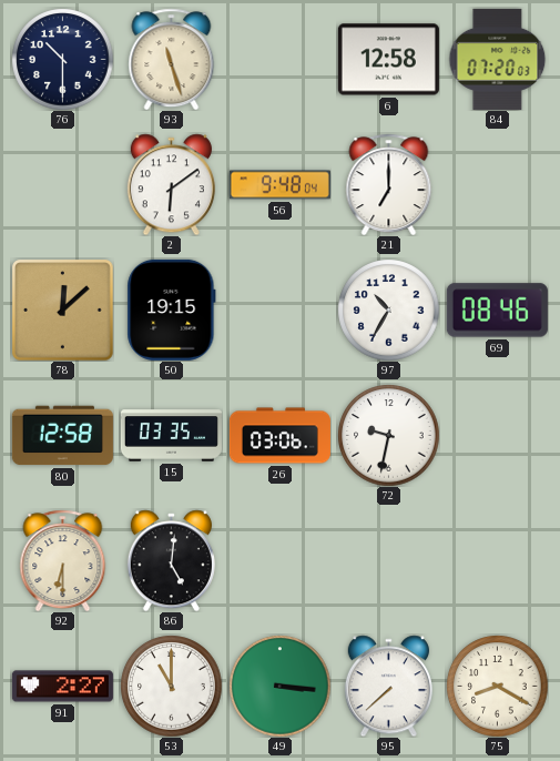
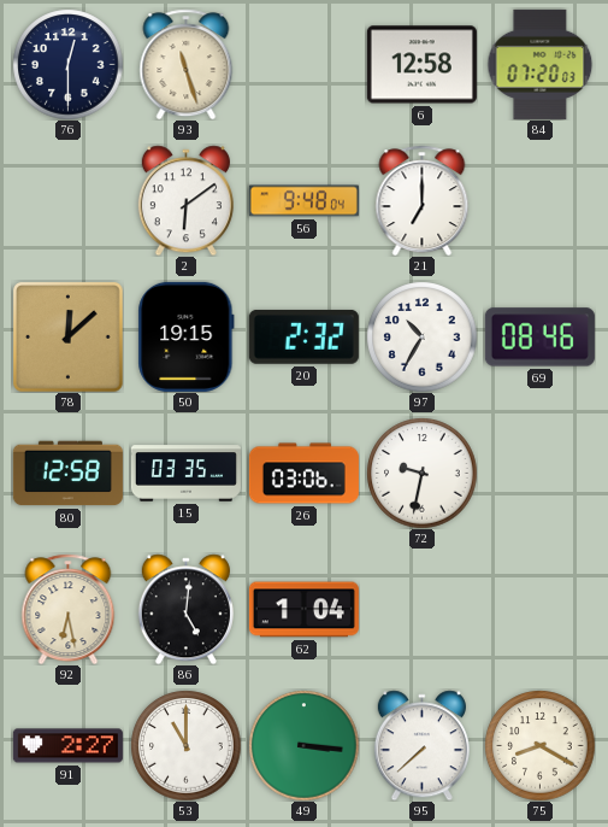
76: 10:30 -> 12:30 (67, 64)
20: none -> 2:32 (303, 336)
92: 6:30 -> 6:28 (69, 609)
62: none -> 1:04 (303, 610)
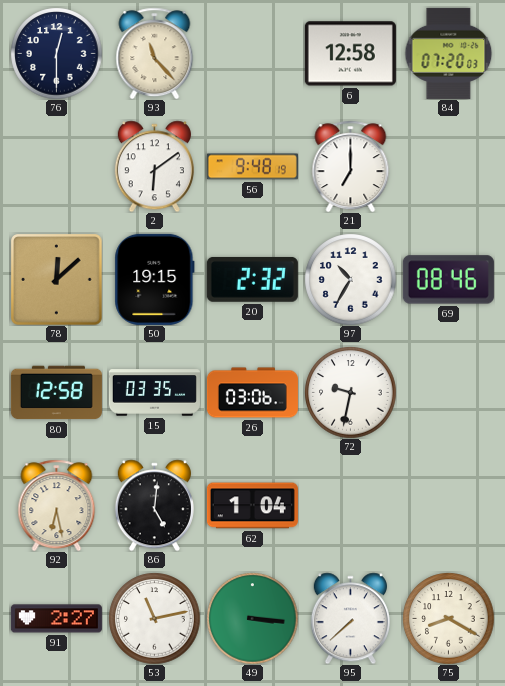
93: 11:27 -> 11:23 (155, 53)
56: 9:48:04 -> 9:48:19 (252, 167)
53: 11:00 -> 11:13 (154, 618)
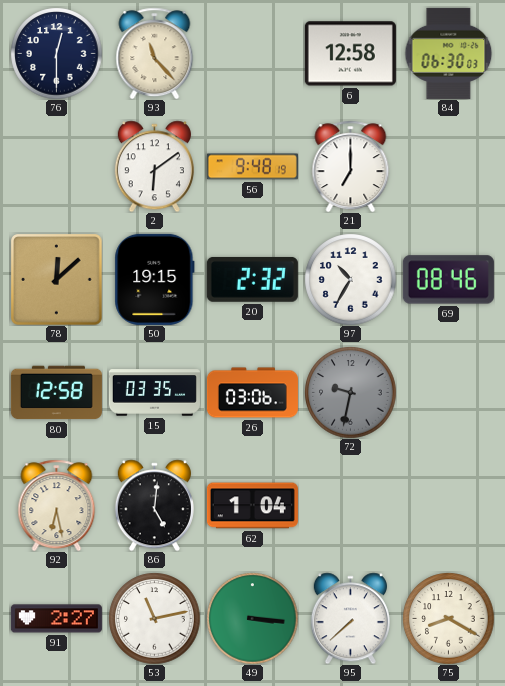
84: 07:20 -> 06:30 (449, 53)
72 dial: white -> grey (350, 392)
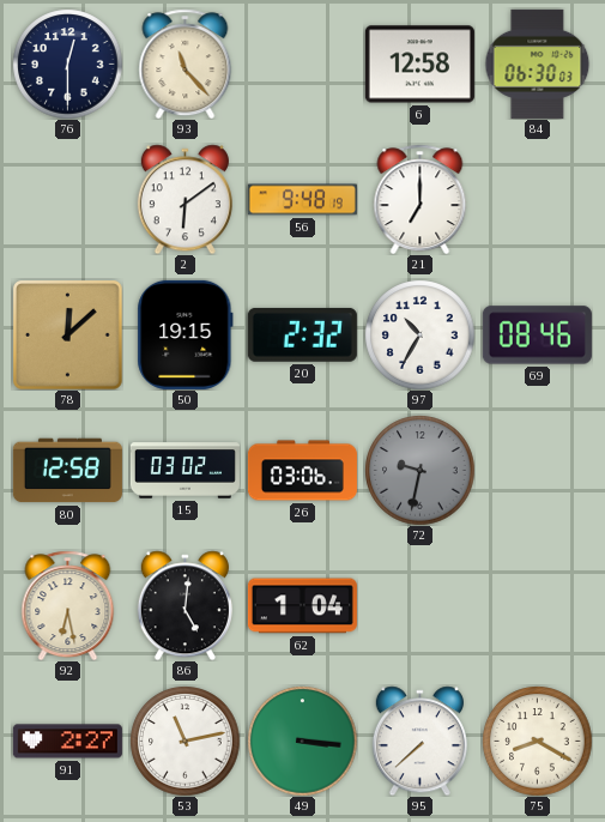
15: 03:35 -> 03:02 (184, 471)
